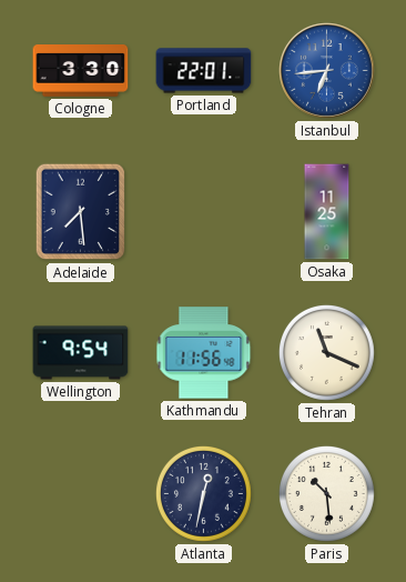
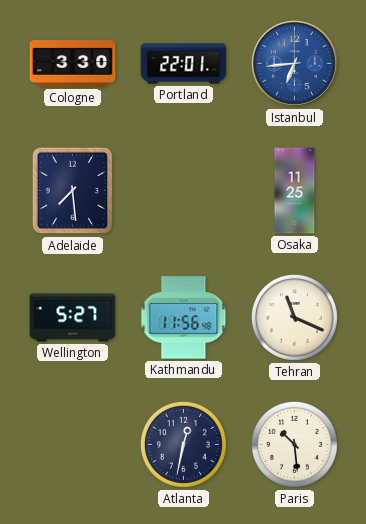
Wellington: 9:54 -> 5:27 (73, 318)
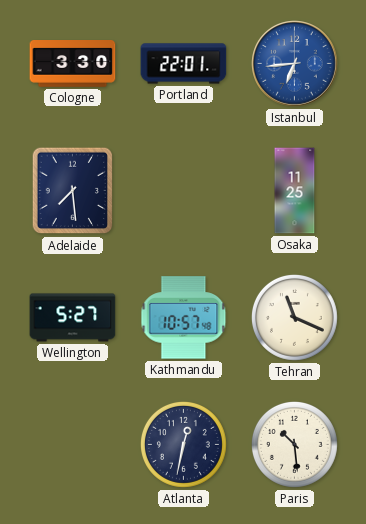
Kathmandu: 11:56 -> 10:57 (184, 318)
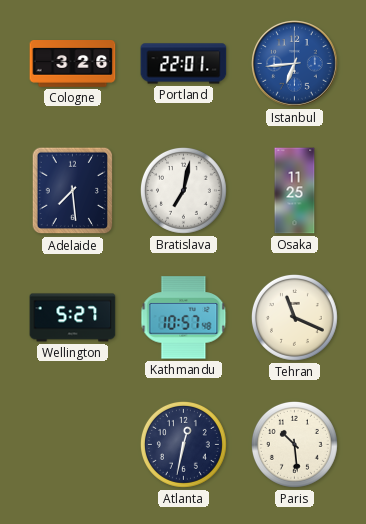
Cologne: 3:30 -> 3:26 (73, 64)
Bratislava: none -> 7:02 (183, 190)
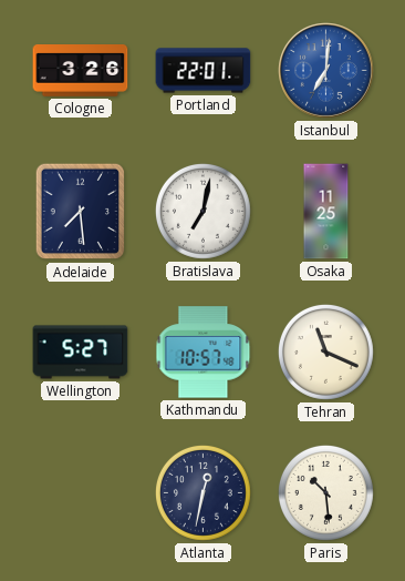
Istanbul: 6:44 -> 7:01 (326, 71)
